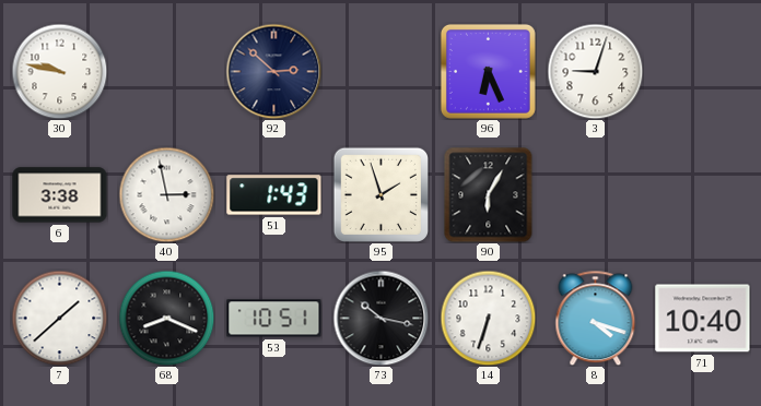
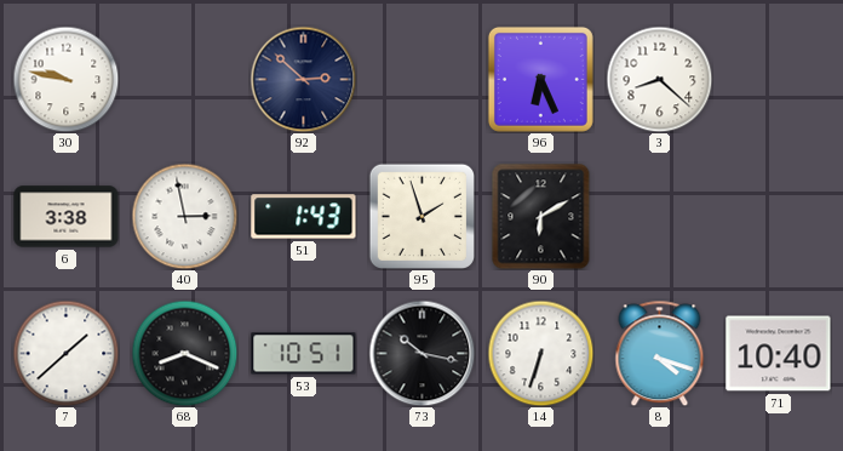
3: 9:03 -> 8:22 (659, 79)
90: 6:05 -> 6:10 (541, 216)
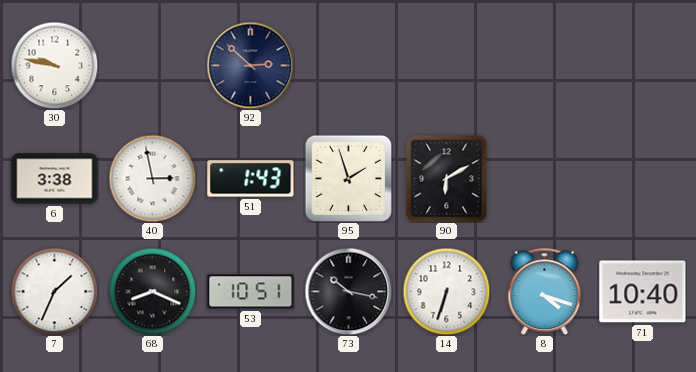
96: 6:26 -> none (540, 79)
3: 8:22 -> none (659, 79)
7: 1:38 -> 1:34 (54, 291)
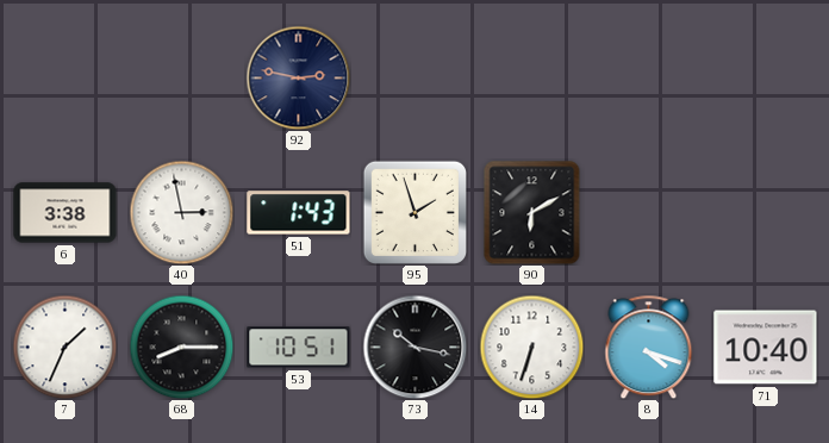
30: 9:47 -> none (54, 65)
92: 2:52 -> 2:47 (298, 77)
68: 8:19 -> 8:15 (181, 347)
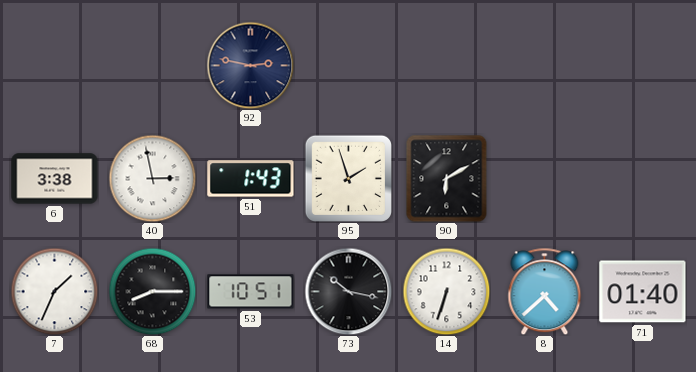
8: 4:18 -> 4:38 (545, 291)
71: 10:40 -> 01:40 (643, 292)
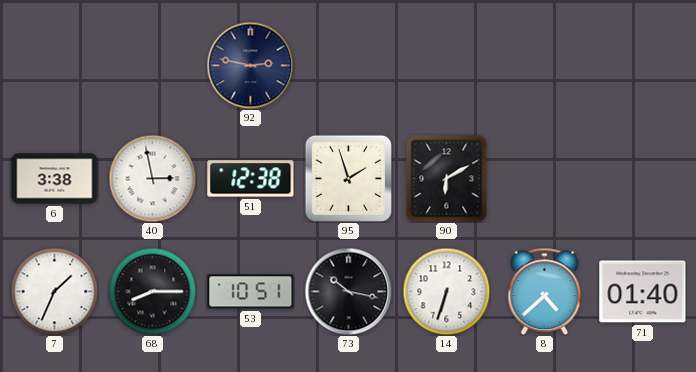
51: 1:43 -> 12:38 (251, 179)
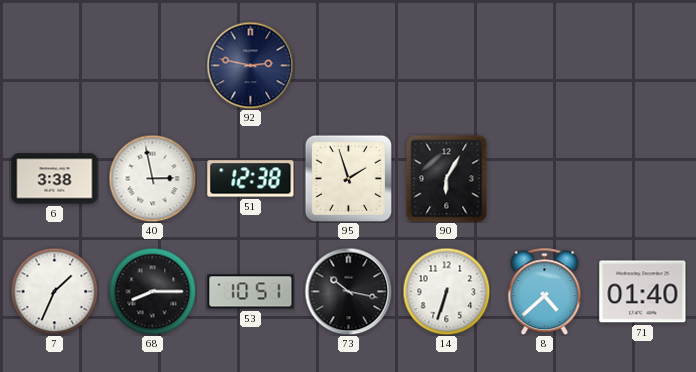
90: 6:10 -> 6:05 (447, 178)
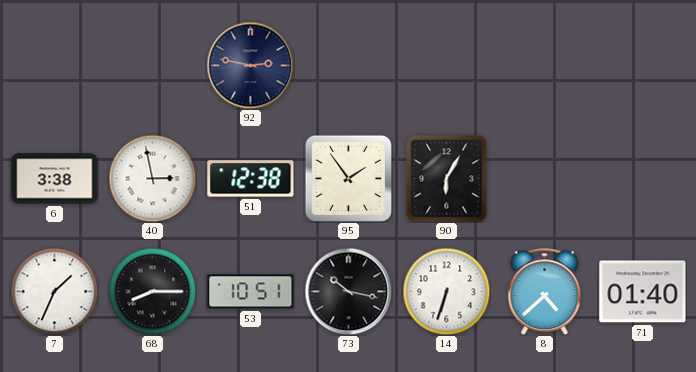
95: 1:57 -> 1:54 (348, 178)
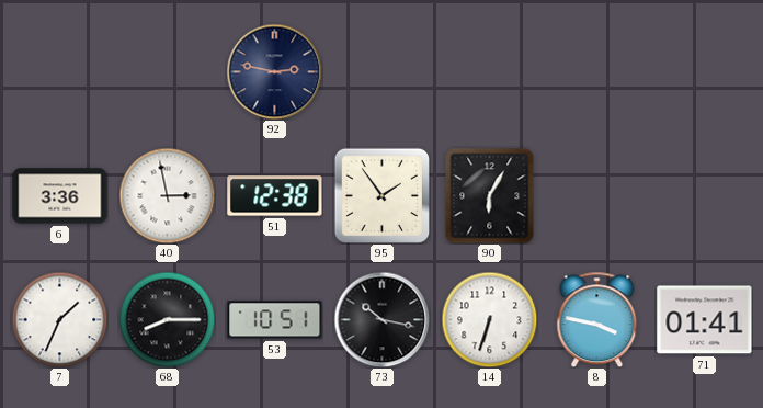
6: 3:38 -> 3:36 (60, 196)
8: 4:38 -> 3:47 (597, 319)
71: 01:40 -> 01:41 (705, 320)
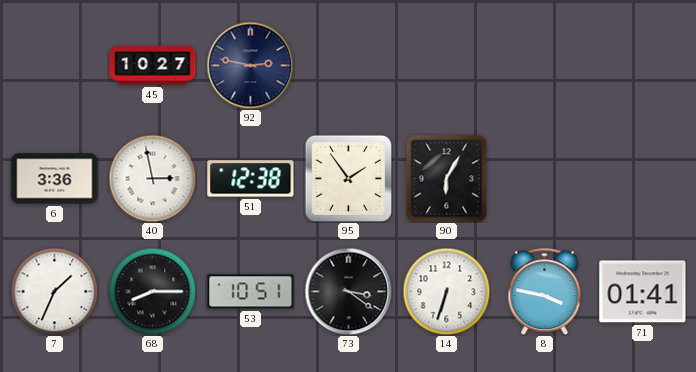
45: none -> 10:27 (153, 66)
73: 10:17 -> 3:21 (348, 291)
